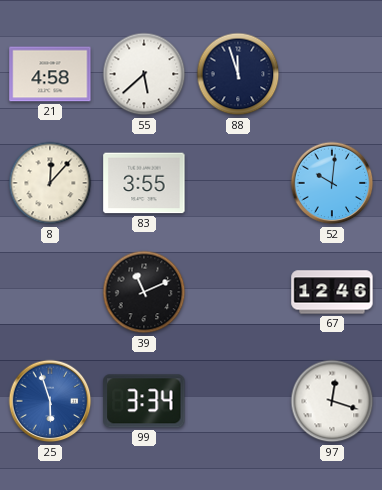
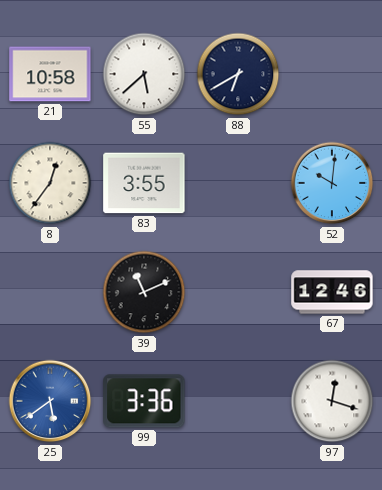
21: 4:58 -> 10:58 (50, 74)
88: 11:57 -> 6:40 (238, 74)
8: 12:07 -> 12:36 (50, 183)
25: 5:57 -> 5:39 (50, 401)
99: 3:34 -> 3:36 (144, 401)
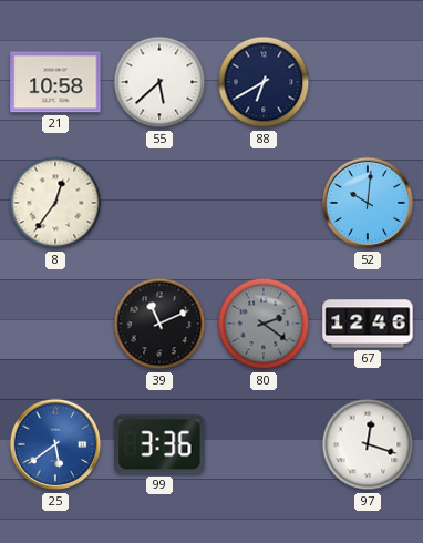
83: 3:55 -> none (144, 183)
80: none -> 2:21 (264, 324)
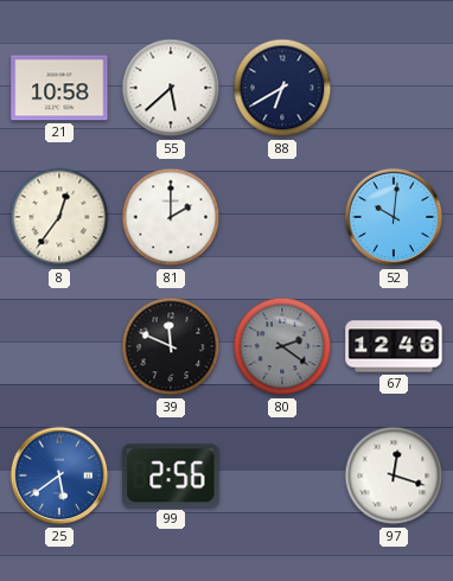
81: none -> 2:00 (171, 217)
39: 11:11 -> 11:49 (171, 346)
99: 3:36 -> 2:56 (171, 475)
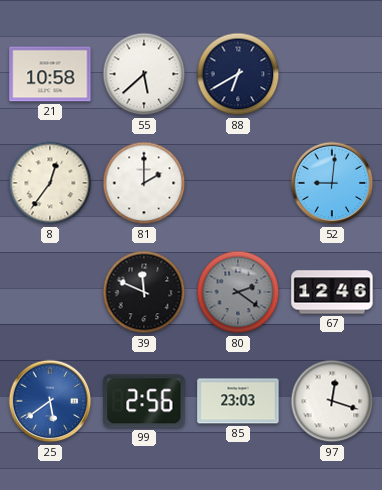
52: 10:01 -> 9:01 (332, 183)
85: none -> 23:03 (238, 401)
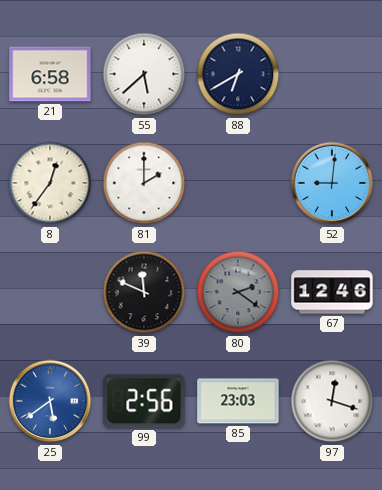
21: 10:58 -> 6:58 (50, 74)
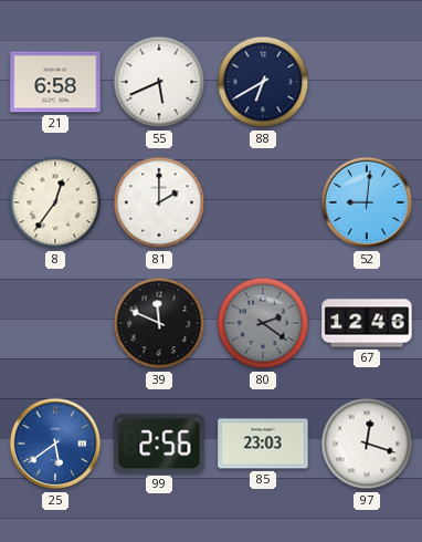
55: 5:38 -> 5:41 (159, 82)
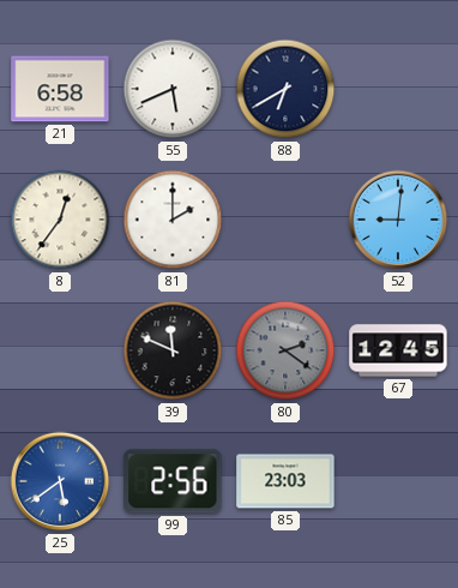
67: 12:46 -> 12:45 (398, 350)
97: 12:18 -> none (367, 444)
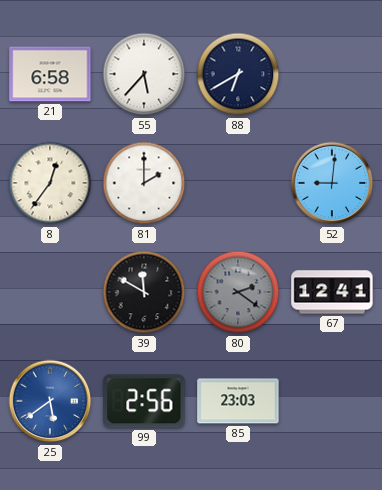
55: 5:41 -> 5:37 (144, 74)
39: 11:49 -> 11:50 (144, 292)
67: 12:45 -> 12:41 (332, 292)
